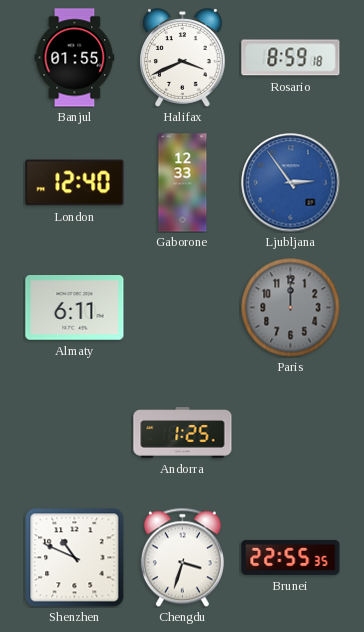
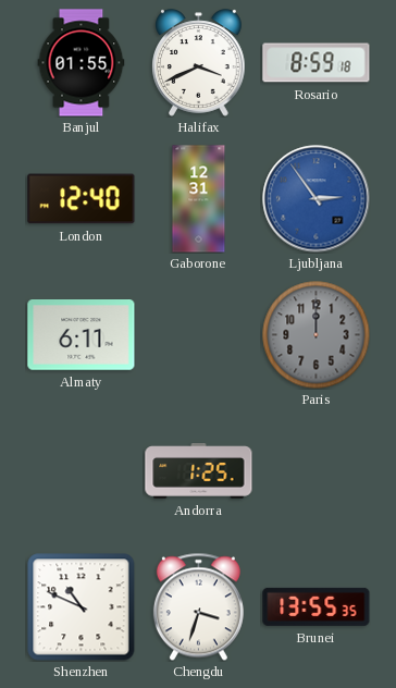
Gaborone: 12:33 -> 12:31 (199, 199)
Brunei: 22:55 -> 13:55 (317, 606)
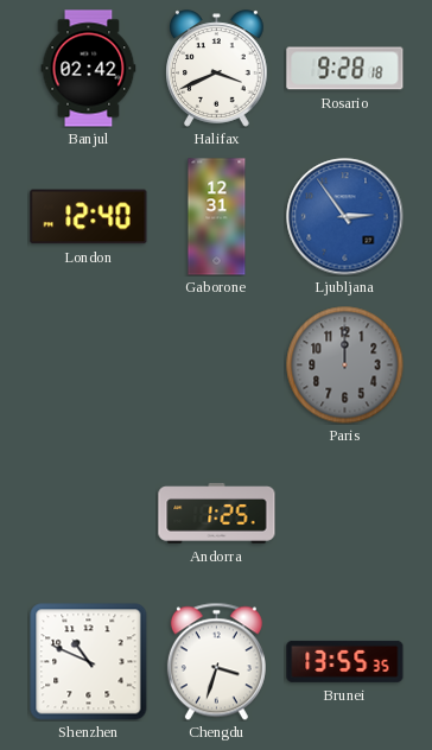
Banjul: 01:55 -> 02:42 (89, 69)
Rosario: 8:59 -> 9:28 (345, 69)
Almaty: 6:11 -> none (82, 335)
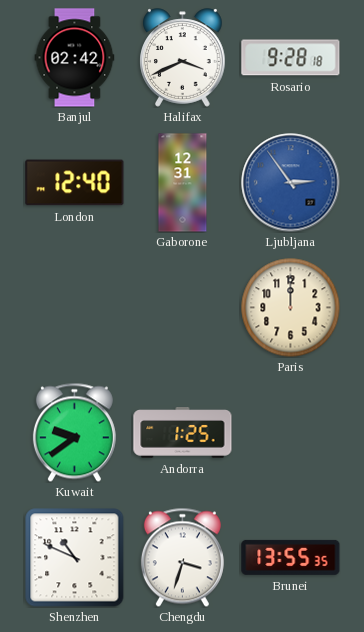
Paris dial: grey -> cream (291, 308)
Kuwait: none -> 9:39 (74, 432)
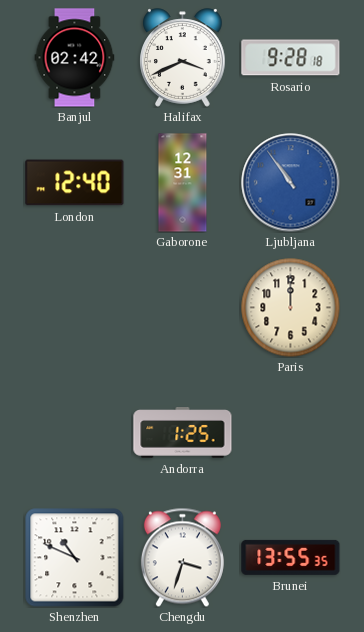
Ljubljana: 2:54 -> 10:54 (291, 183)
Kuwait: 9:39 -> none (74, 432)
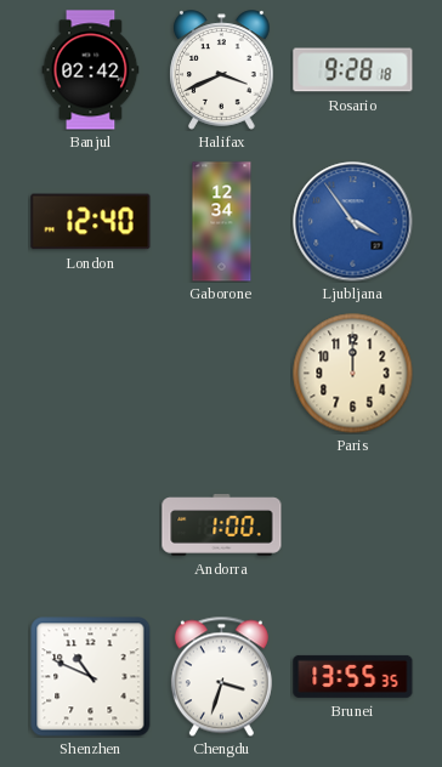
Gaborone: 12:31 -> 12:34 (222, 222)
Ljubljana: 10:54 -> 3:54 (353, 222)
Andorra: 1:25 -> 1:00 (222, 525)
